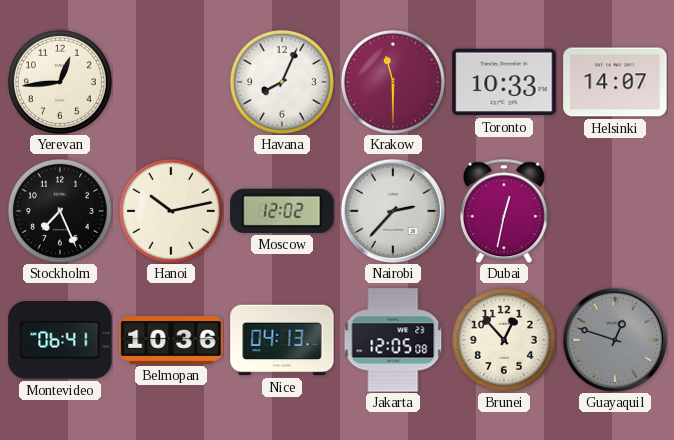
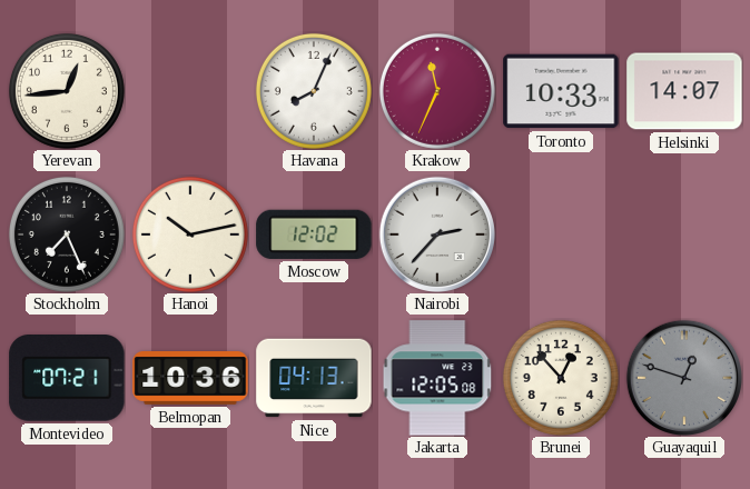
Krakow: 11:30 -> 11:34 (437, 91)
Dubai: 12:32 -> none (504, 211)
Montevideo: 06:41 -> 07:21 (67, 379)
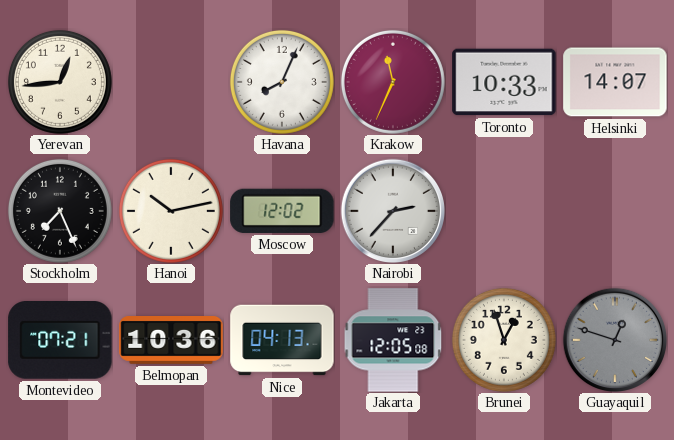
Brunei: 12:53 -> 12:57 (504, 340)
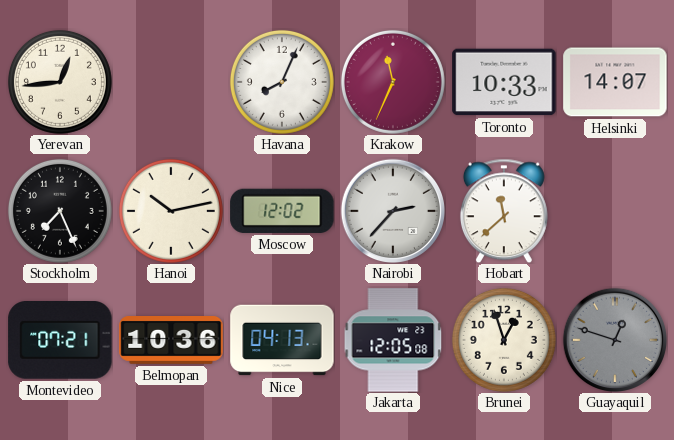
Hobart: none -> 11:38 (504, 211)
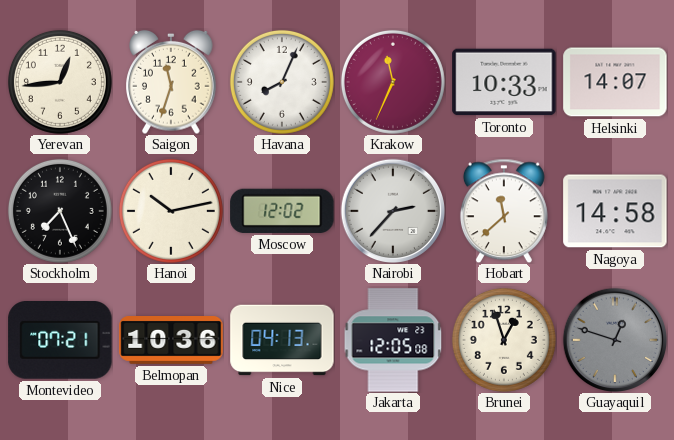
Saigon: none -> 11:33 (171, 82)
Nagoya: none -> 14:58 (615, 211)
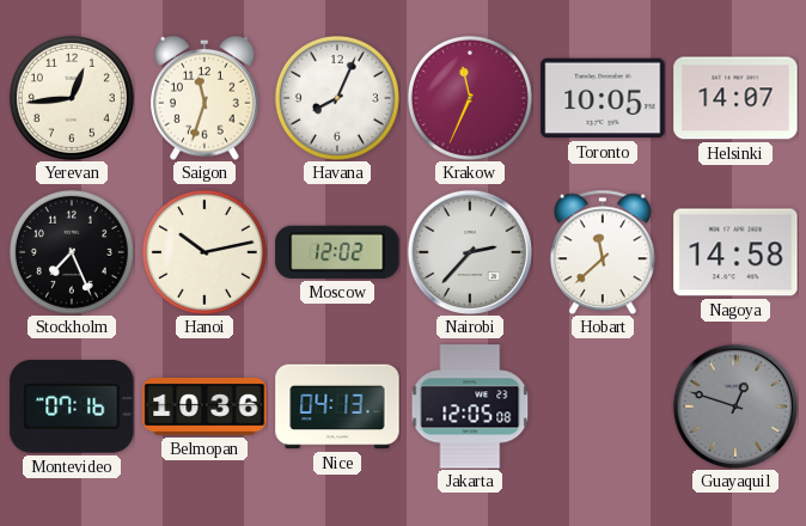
Toronto: 10:33 -> 10:05 (603, 98)
Montevideo: 07:21 -> 07:16 (72, 408)
Brunei: 12:57 -> none (504, 340)
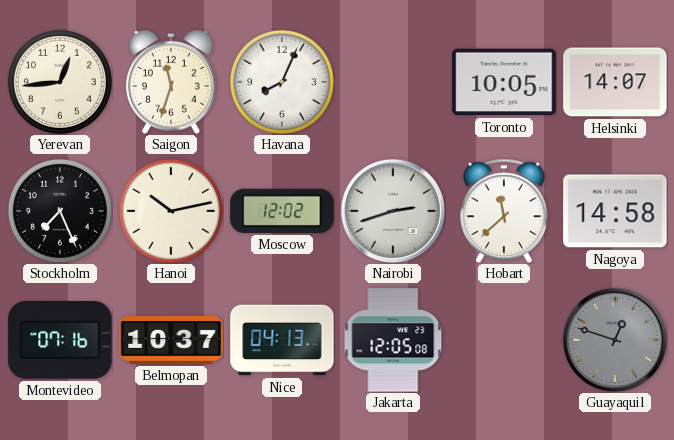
Krakow: 11:34 -> none (470, 98)
Nairobi: 2:37 -> 2:42 (392, 210)
Belmopan: 10:36 -> 10:37 (171, 341)
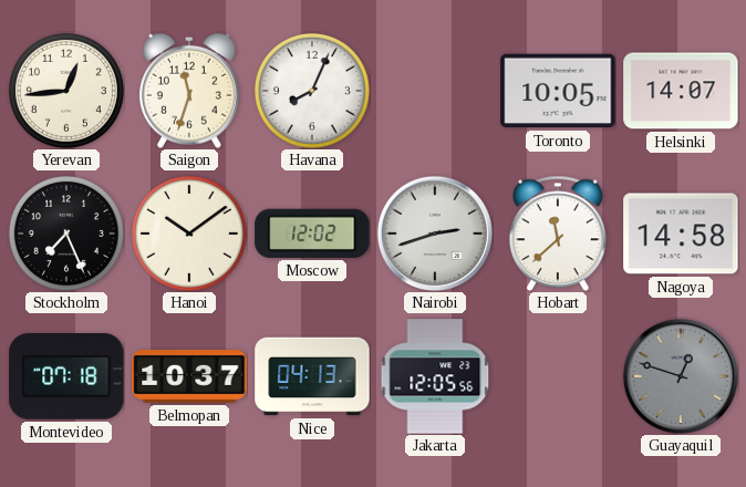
Hanoi: 10:13 -> 10:09 (189, 234)
Montevideo: 07:16 -> 07:18 (66, 377)
Jakarta: 12:05:08 -> 12:05:56 (435, 376)
